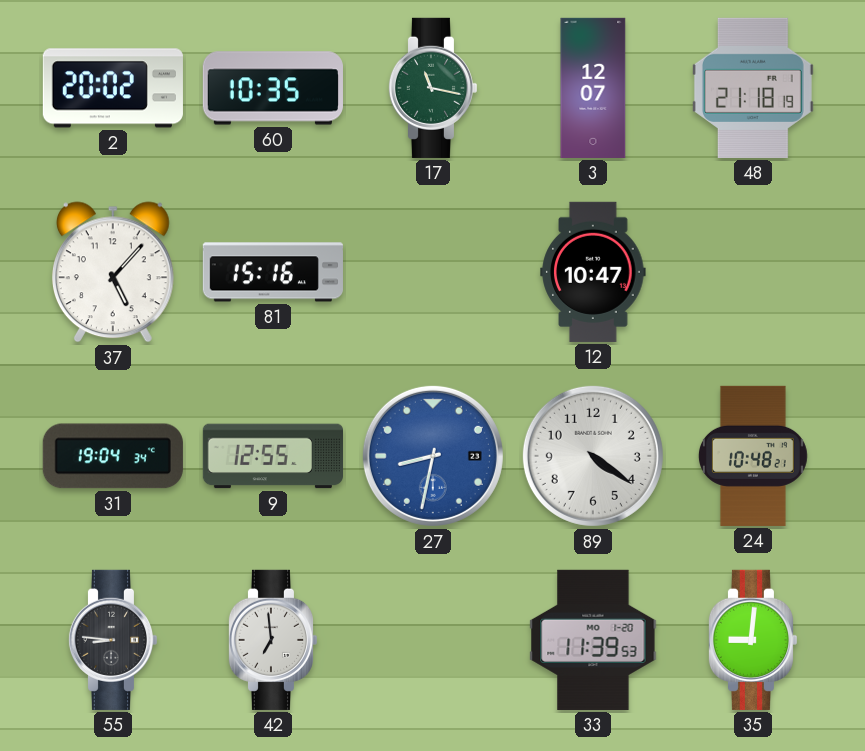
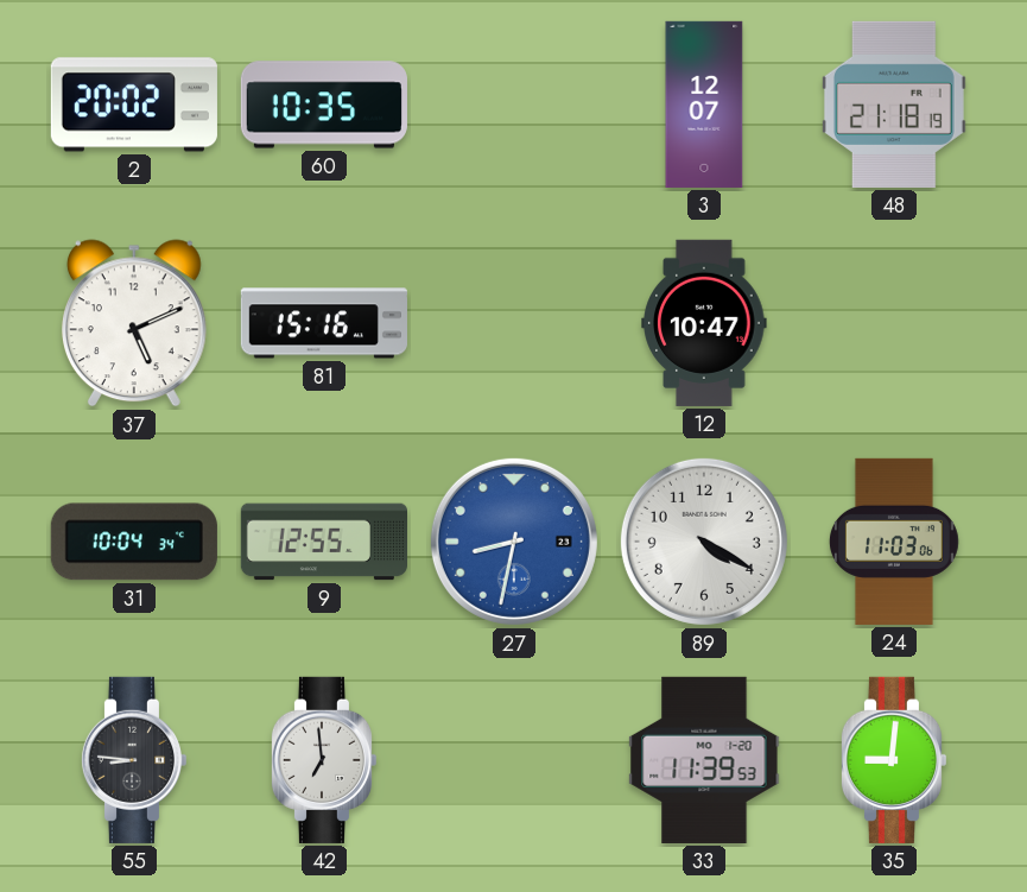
17: 11:17 -> none (432, 88)
37: 5:07 -> 5:11 (134, 323)
31: 19:04 -> 10:04 (134, 542)
89: 4:21 -> 4:20 (704, 542)
24: 10:48 -> 11:03 (894, 542)
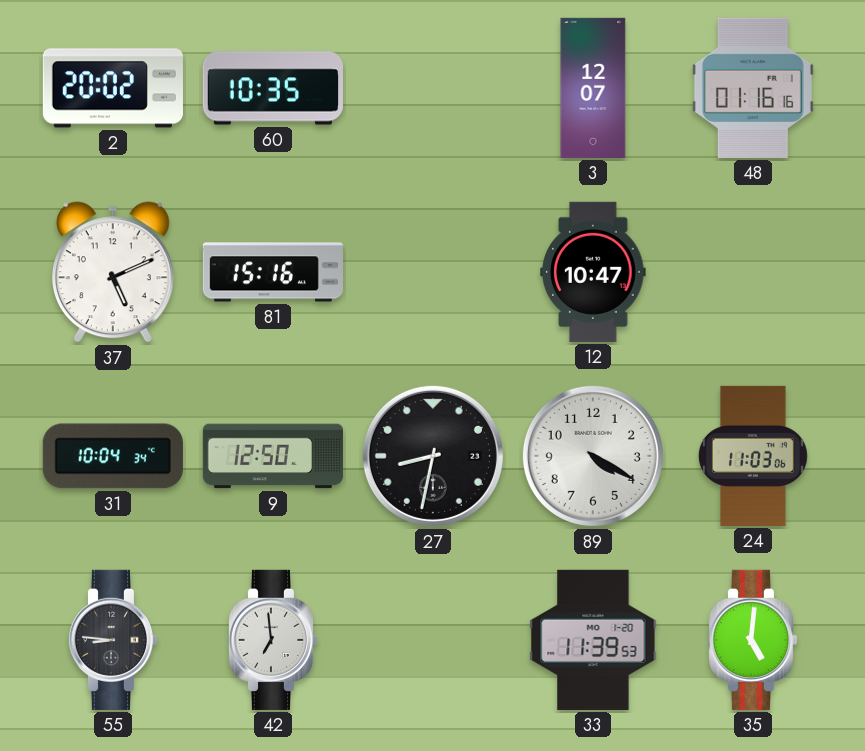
48: 21:18 -> 01:16 (753, 88)
9: 12:55 -> 12:50 (272, 456)
27 dial: blue -> black (433, 456)
35: 9:01 -> 5:01 (752, 640)
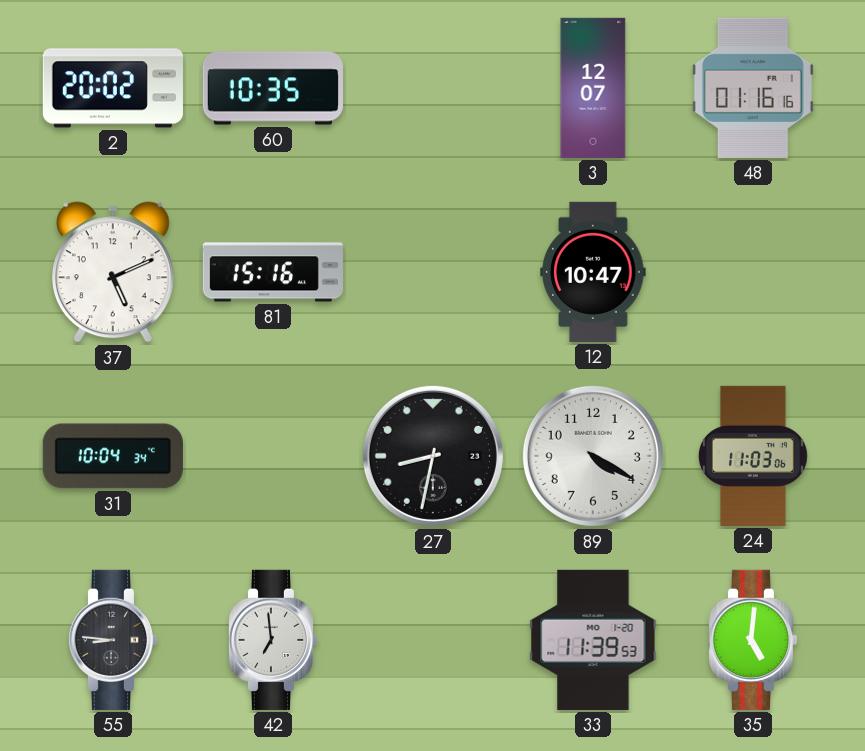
9: 12:50 -> none (272, 456)
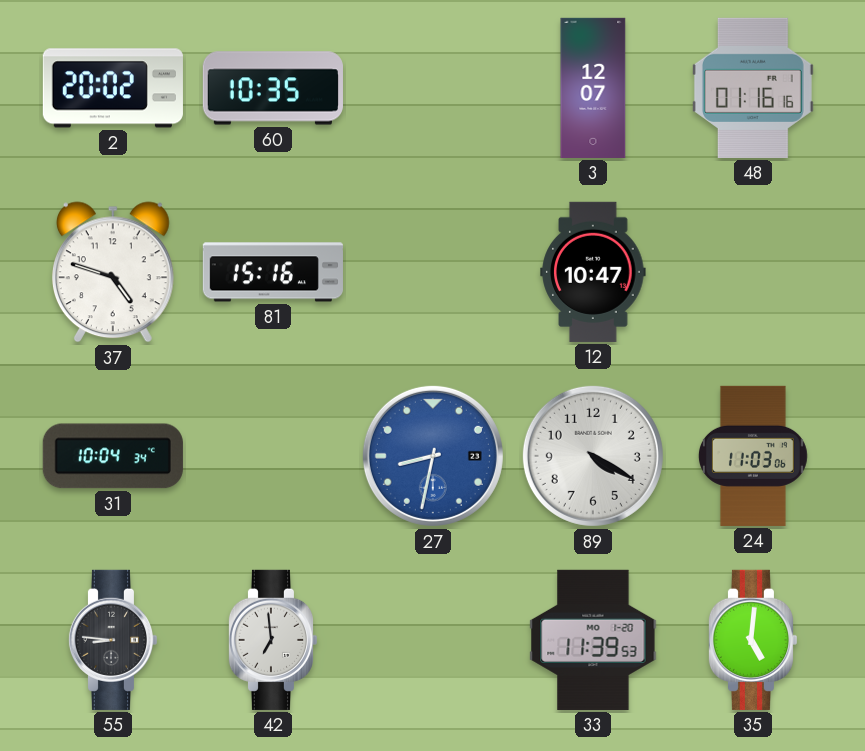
37: 5:11 -> 4:48 (113, 272)
27 dial: black -> blue (433, 456)
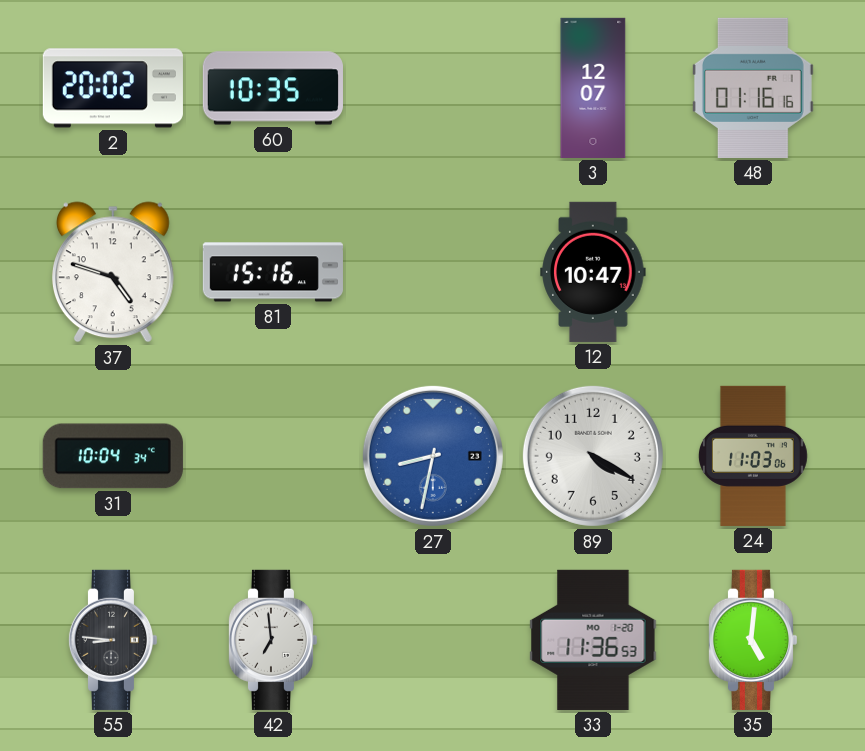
33: 11:39 -> 11:36 (593, 640)
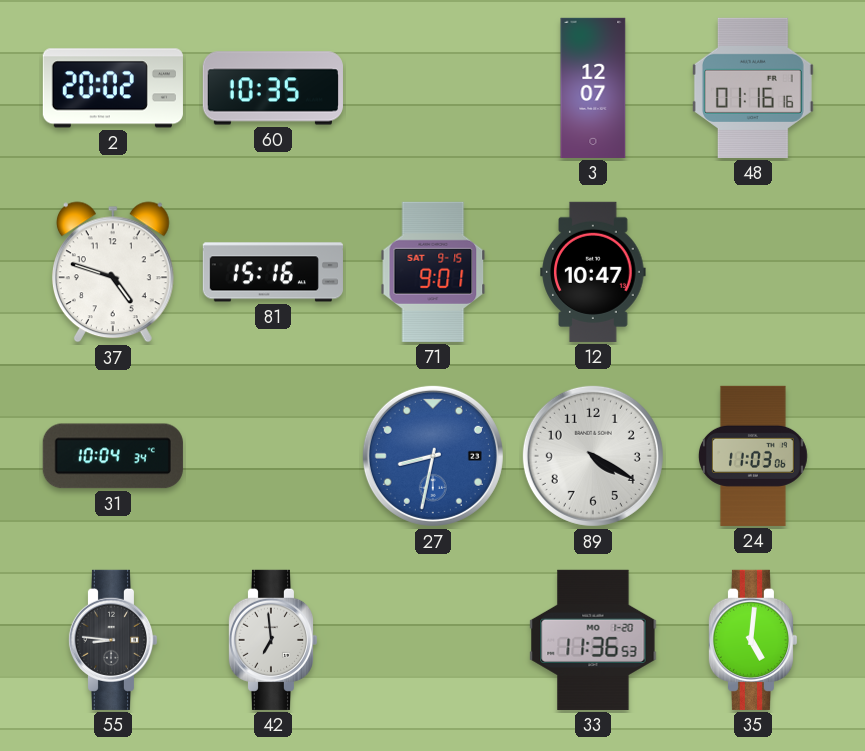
71: none -> 9:01 (433, 272)
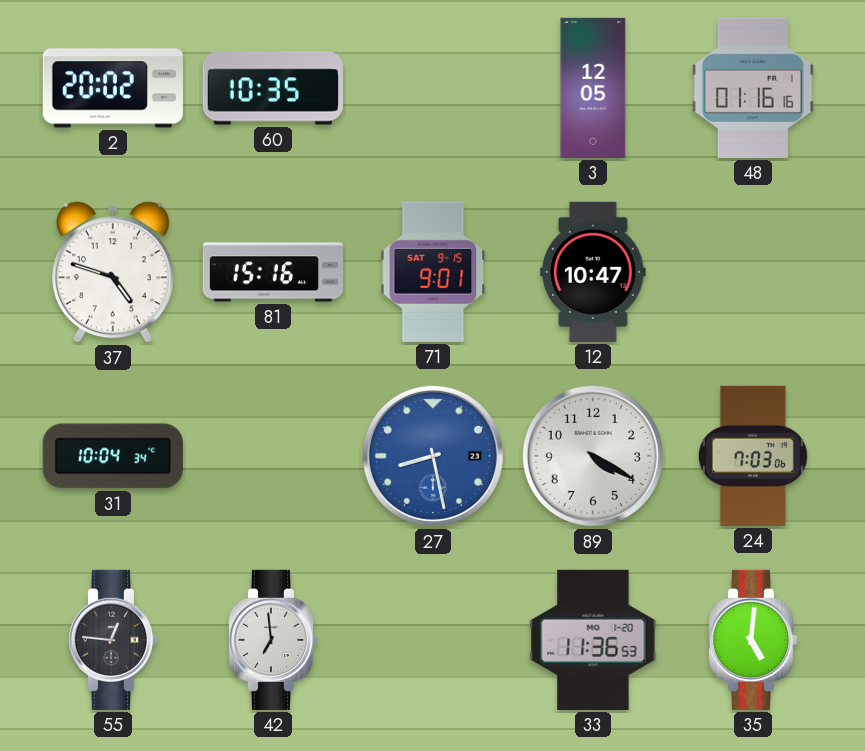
3: 12:07 -> 12:05 (593, 88)
27: 8:32 -> 8:28 (433, 456)
24: 11:03 -> 7:03 (753, 456)
55: 8:46 -> 12:46 (112, 640)
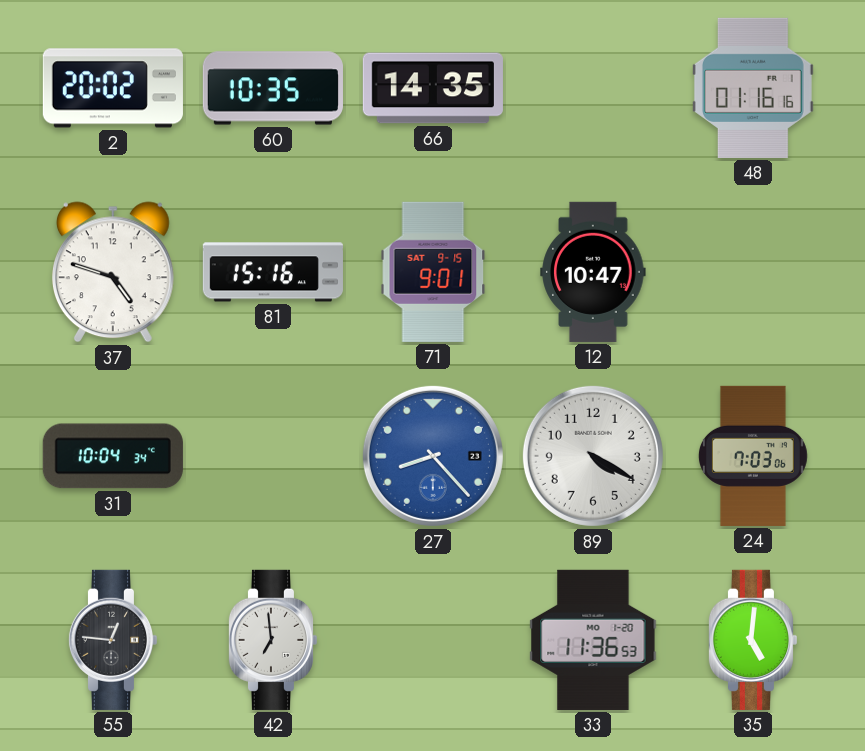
66: none -> 14:35 (433, 88)
3: 12:05 -> none (593, 88)
27: 8:28 -> 8:23 (433, 456)
